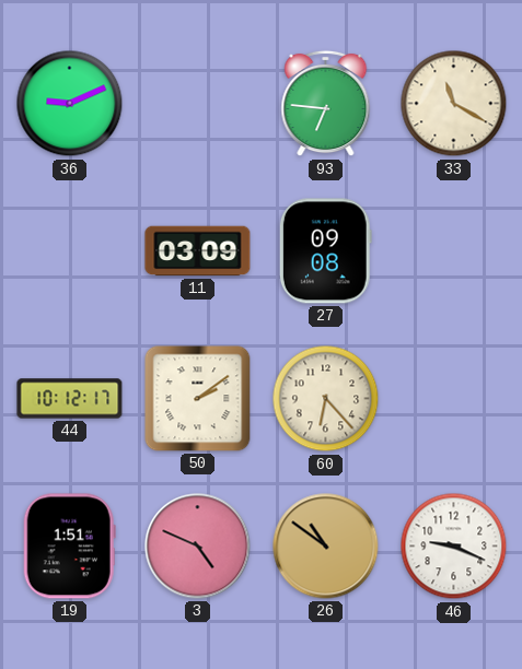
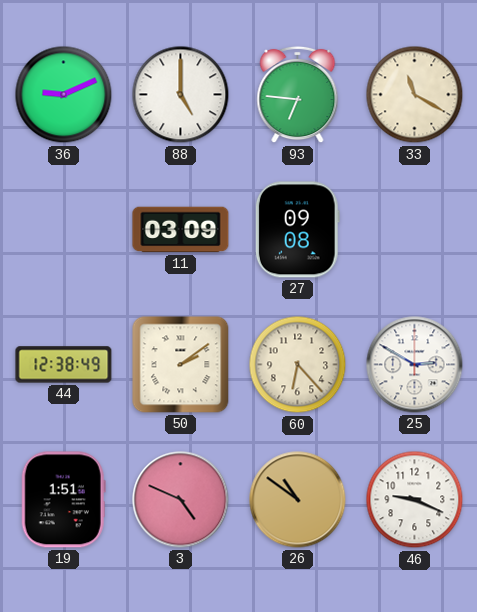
88: none -> 5:00 (181, 95)
44: 10:12 -> 12:38 (64, 365)
25: none -> 2:50 (415, 365)
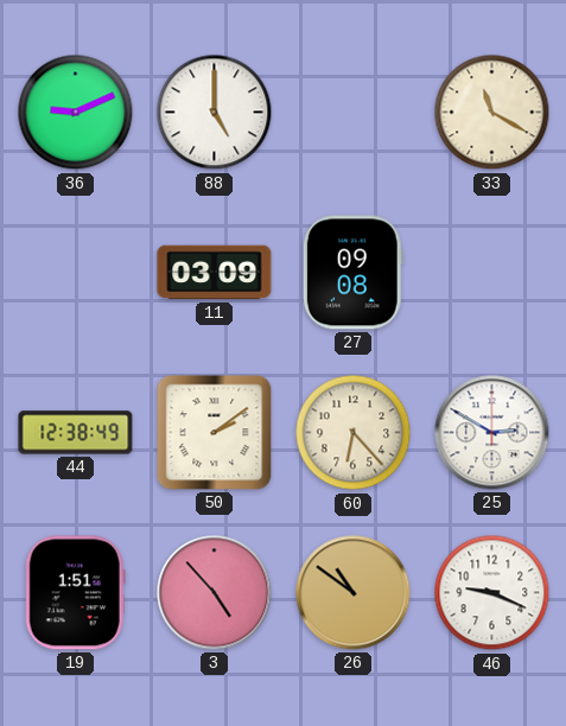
93: 6:46 -> none (298, 95)
3: 4:49 -> 4:53 (215, 593)
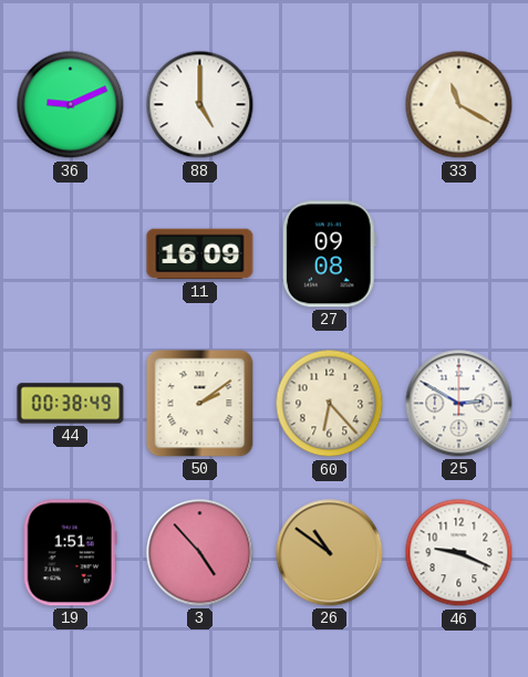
11: 03:09 -> 16:09 (200, 254)
44: 12:38 -> 00:38 (71, 404)
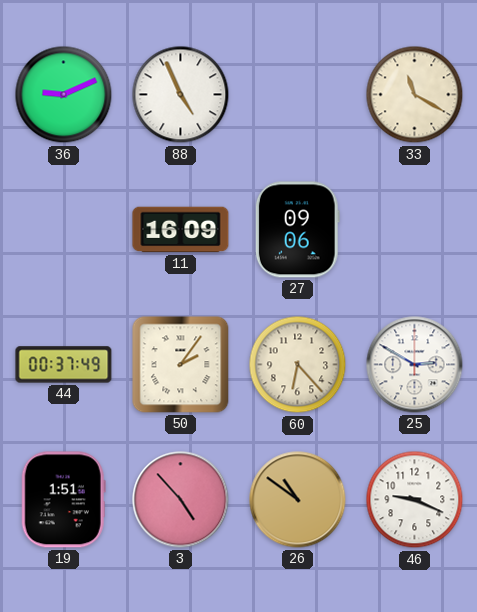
88: 5:00 -> 4:56 (181, 95)
27: 09:08 -> 09:06 (297, 230)
44: 00:38 -> 00:37 (64, 365)
50: 2:09 -> 2:06 (181, 365)
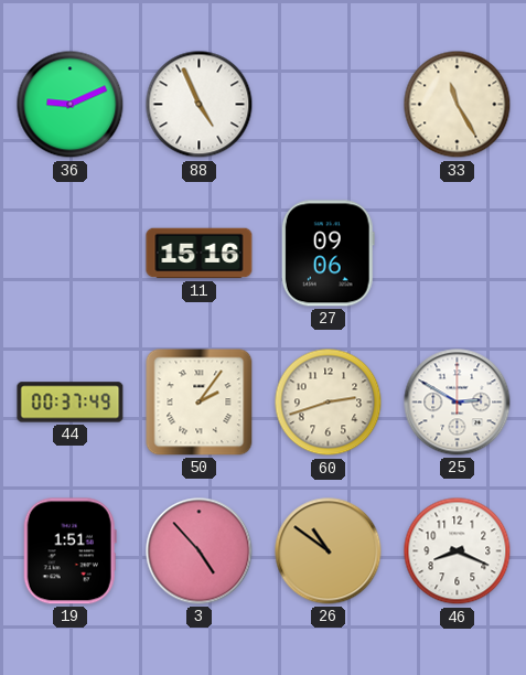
33: 11:20 -> 11:25 (458, 105)
11: 16:09 -> 15:16 (200, 254)
60: 6:23 -> 2:42 (329, 403)
46: 9:19 -> 8:19 (458, 551)
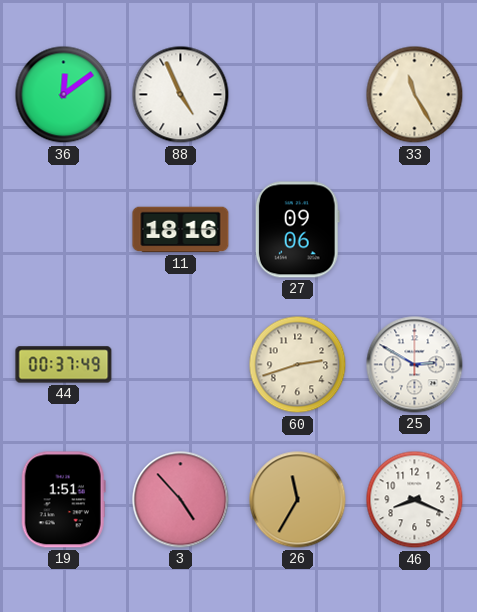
36: 9:11 -> 12:09 (64, 95)
11: 15:16 -> 18:16 (181, 230)
50: 2:06 -> none (200, 403)
26: 10:51 -> 11:35 (298, 500)
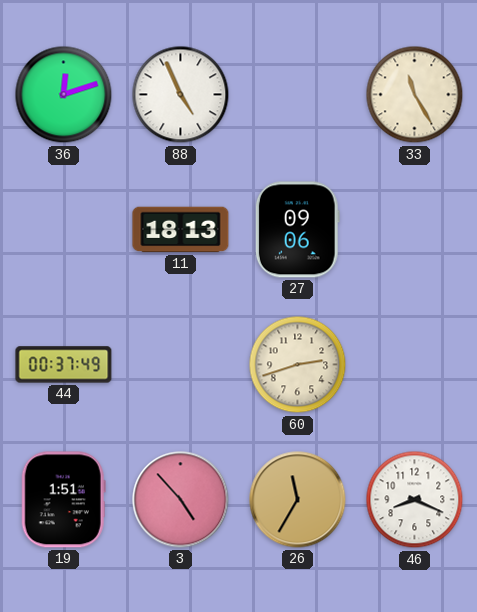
36: 12:09 -> 12:12 (64, 95)
11: 18:16 -> 18:13 (181, 230)
25: 2:50 -> none (415, 365)
